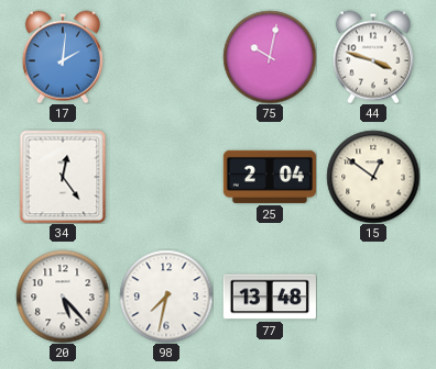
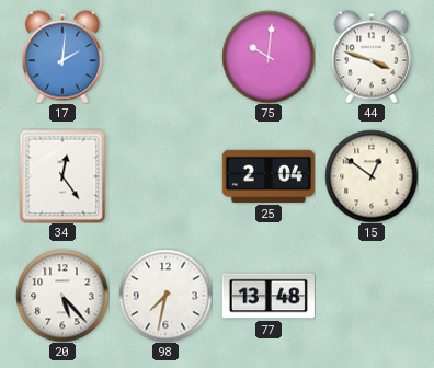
75: 10:02 -> 10:01 (269, 57)
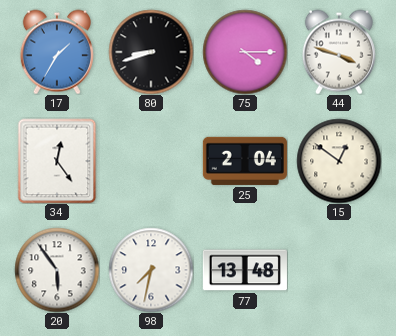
17: 2:01 -> 1:35 (57, 52)
80: none -> 8:42 (151, 52)
75: 10:01 -> 4:15 (245, 52)
20: 5:23 -> 5:54 (57, 270)
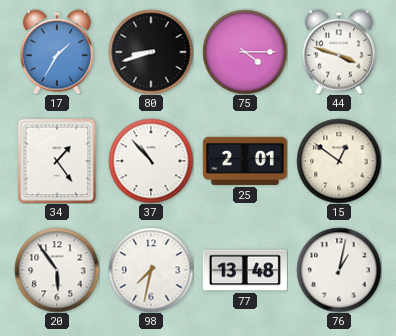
34: 12:24 -> 1:24 (57, 161)
37: none -> 10:53 (151, 161)
25: 2:04 -> 2:01 (245, 161)
76: none -> 1:02 (339, 270)
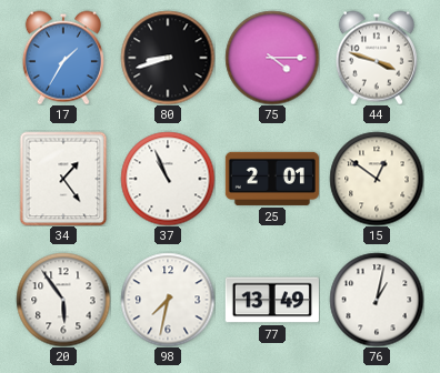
37: 10:53 -> 10:56 (168, 179)
77: 13:48 -> 13:49 (272, 300)
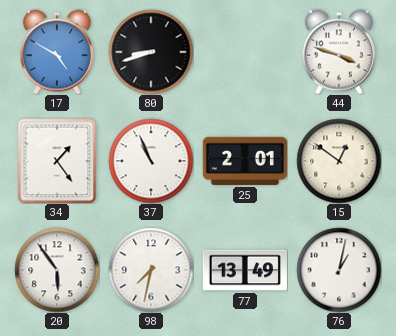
17: 1:35 -> 4:50 (57, 52)
75: 4:15 -> none (272, 58)
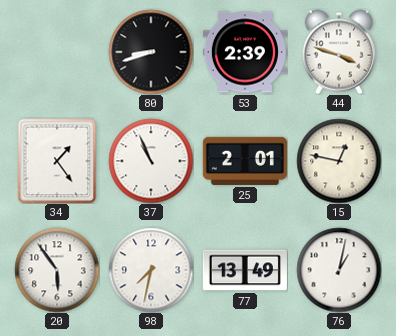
17: 4:50 -> none (57, 52)
53: none -> 2:39 (245, 52)
15: 12:51 -> 12:47 (339, 161)
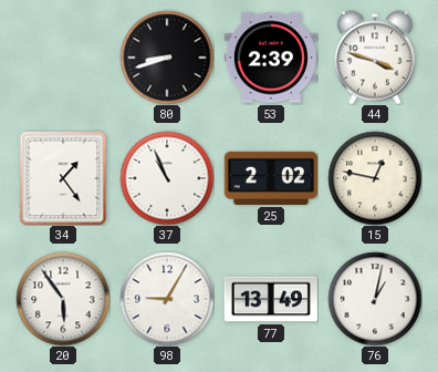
25: 2:01 -> 2:02 (271, 178)
98: 7:32 -> 9:05 (167, 299)
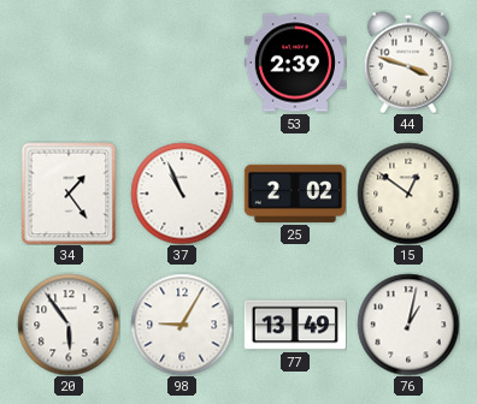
80: 8:42 -> none (167, 58)
15: 12:47 -> 12:51 (408, 194)
